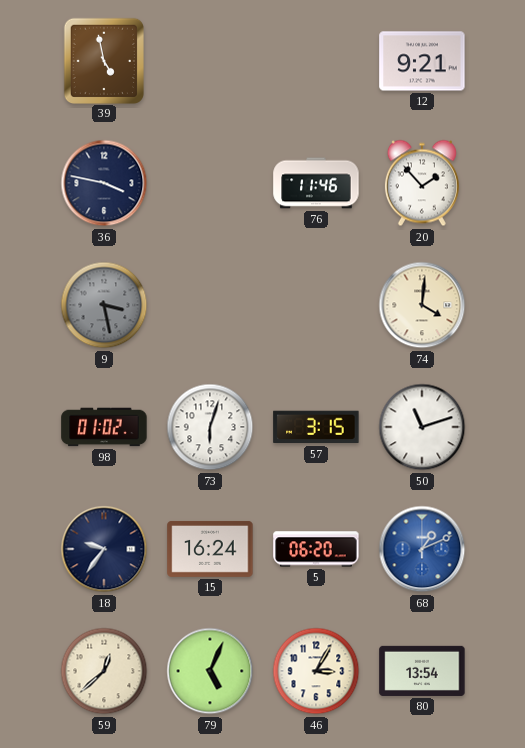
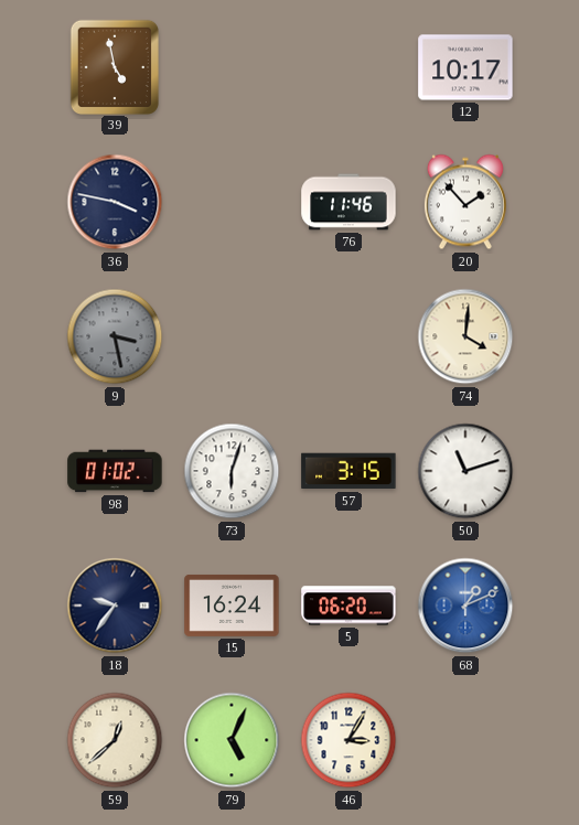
12: 9:21 -> 10:17 (465, 67)
80: 13:54 -> none (422, 671)
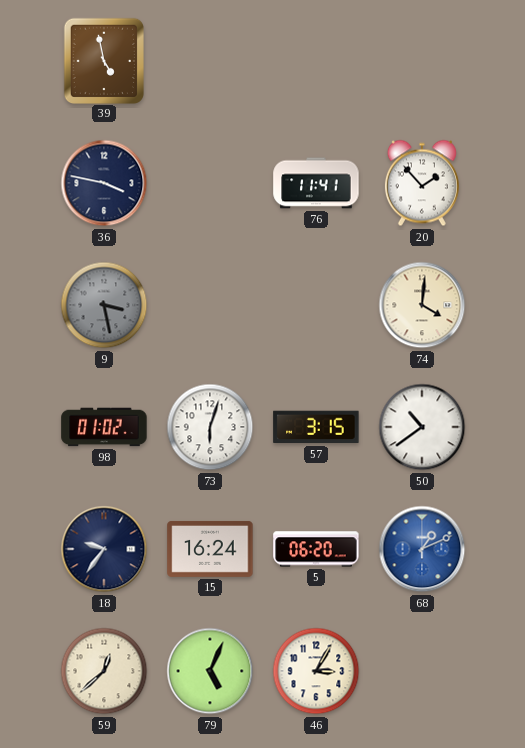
12: 10:17 -> none (465, 67)
76: 11:46 -> 11:41 (316, 183)
50: 11:12 -> 10:39 (422, 427)
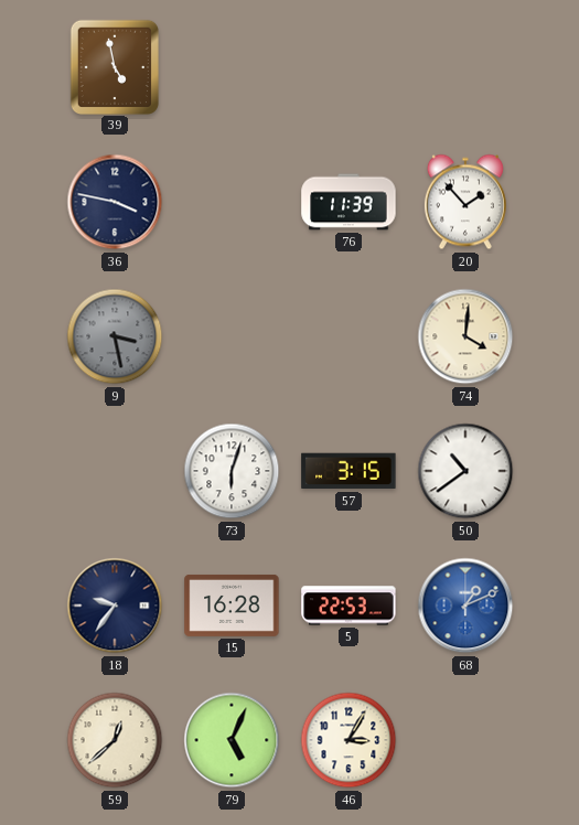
76: 11:41 -> 11:39 (349, 202)
98: 01:02 -> none (104, 427)
15: 16:24 -> 16:28 (232, 606)
5: 06:20 -> 22:53 (349, 606)
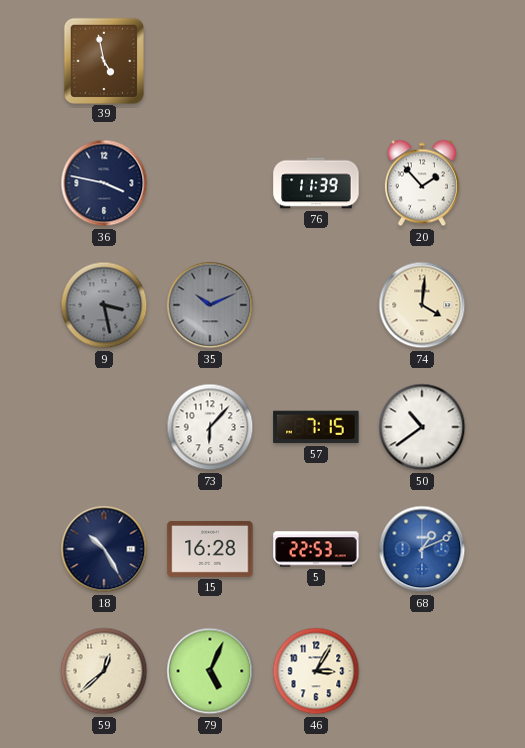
35: none -> 10:11 (210, 305)
73: 6:03 -> 6:07 (210, 427)
57: 3:15 -> 7:15 (316, 427)
18: 9:36 -> 10:25 (104, 549)
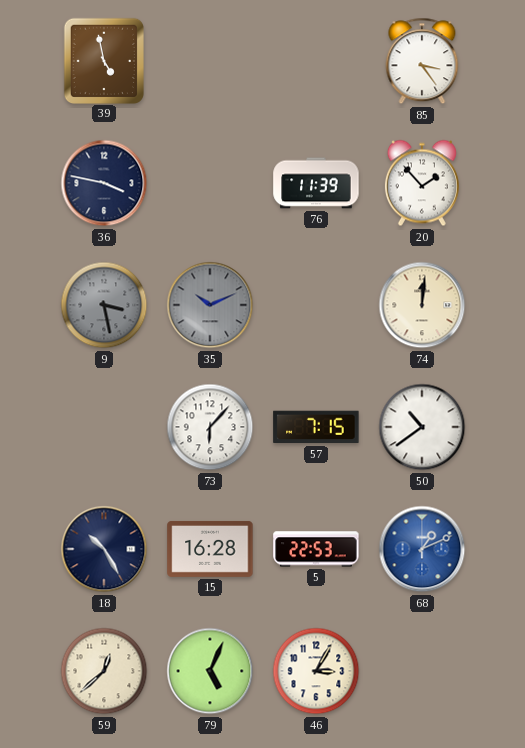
85: none -> 3:24 (422, 61)
74: 4:01 -> 12:01 (422, 305)
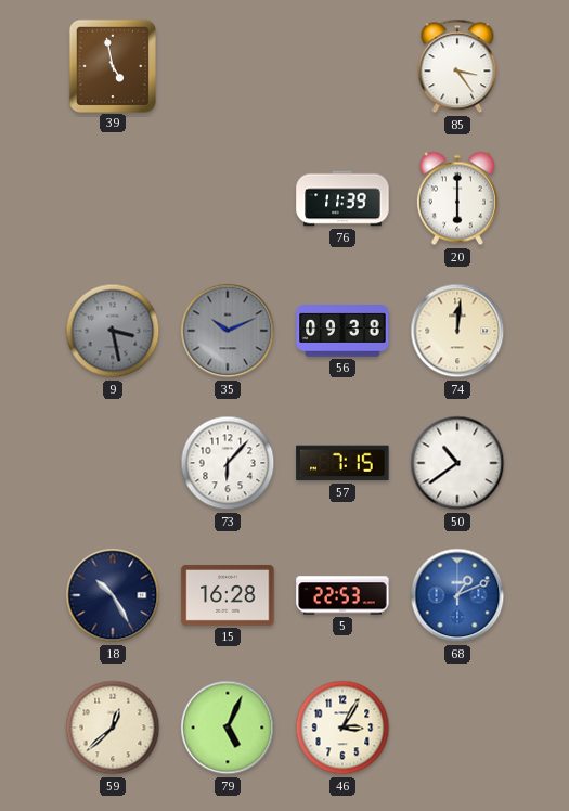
36: 3:47 -> none (104, 183)
20: 1:53 -> 6:00 (457, 198)
56: none -> 09:38 (342, 332)
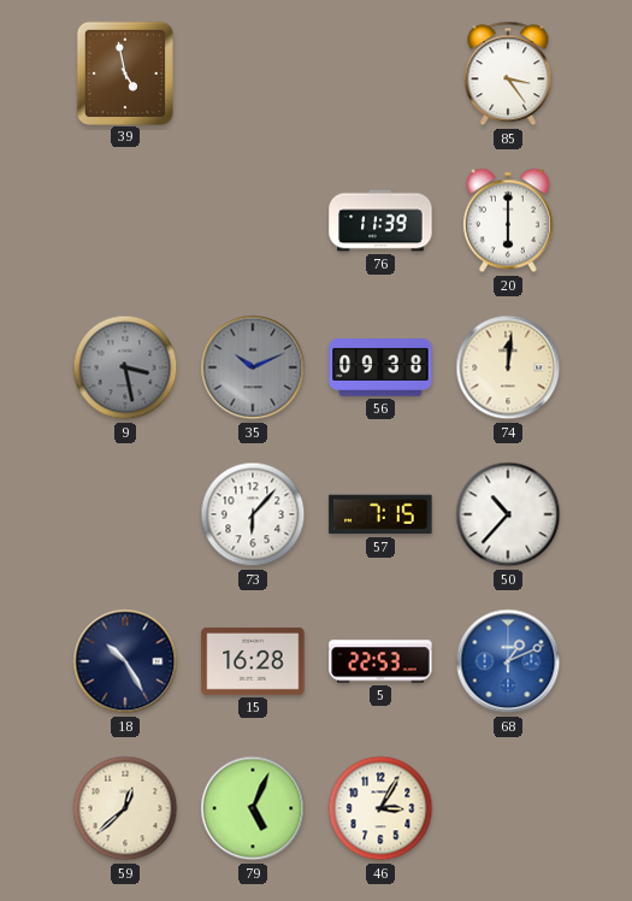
50: 10:39 -> 10:37 (508, 514)
